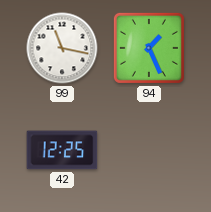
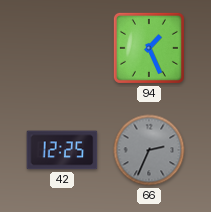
99: 11:17 -> none (62, 48)
66: none -> 2:34 (149, 150)
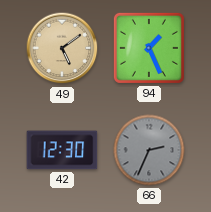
49: none -> 5:09 (62, 48)
42: 12:25 -> 12:30 (62, 150)
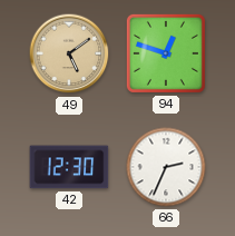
94: 1:26 -> 12:48 (166, 53)
66 dial: grey -> white (166, 167)
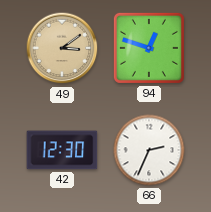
49: 5:09 -> 3:09 (62, 48)
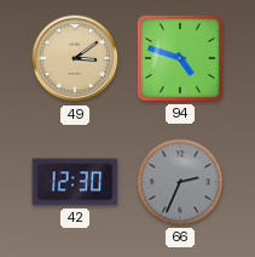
94: 12:48 -> 4:48 (180, 58)
66 dial: white -> grey (180, 182)
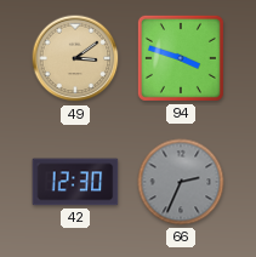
94: 4:48 -> 3:48 (181, 58)
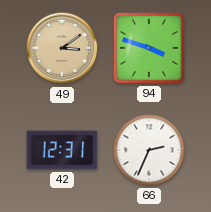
42: 12:30 -> 12:31 (62, 150)
66 dial: grey -> white (149, 150)
